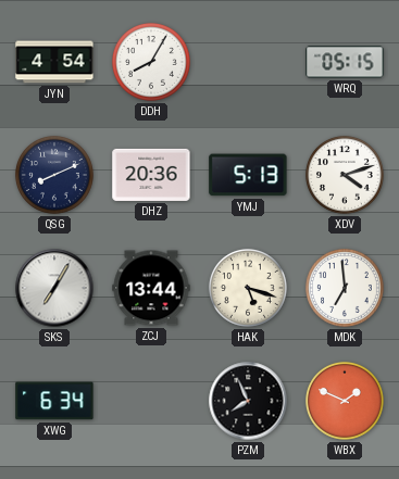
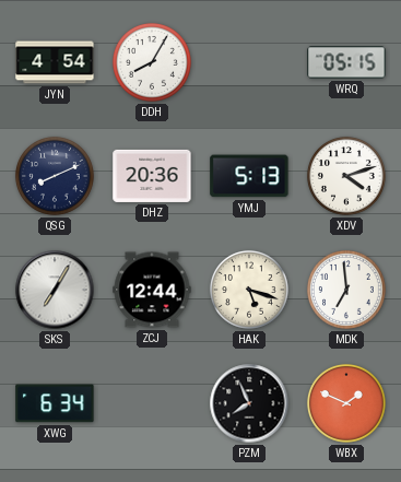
ZCJ: 13:44 -> 12:44 (152, 290)
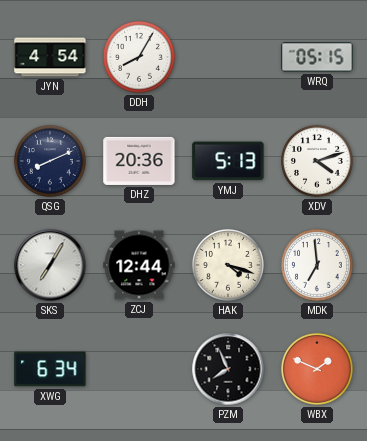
HAK: 5:18 -> 4:18 (228, 265)
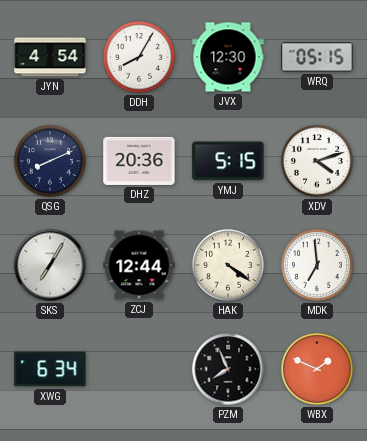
JVX: none -> 12:30 (228, 57)
YMJ: 5:13 -> 5:15 (228, 161)
HAK: 4:18 -> 4:21 (228, 265)
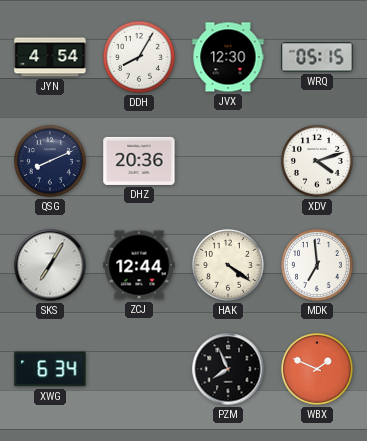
YMJ: 5:15 -> none (228, 161)
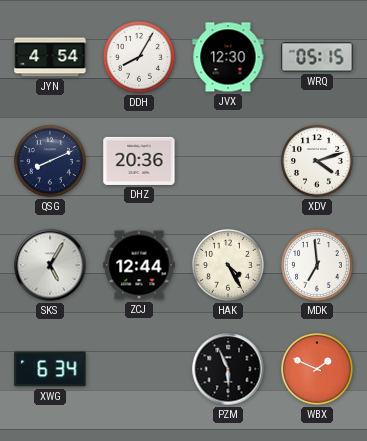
SKS: 7:05 -> 5:05 (50, 265)
HAK: 4:21 -> 4:25 (228, 265)
PZM: 7:56 -> 5:56 (228, 369)
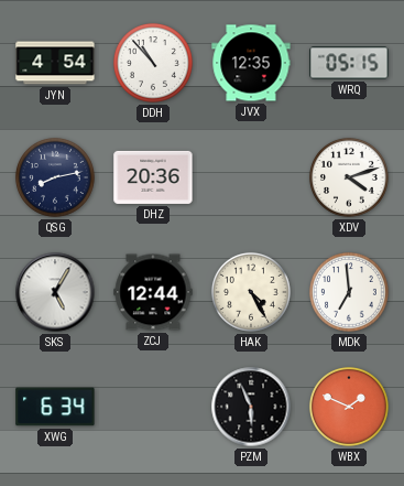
DDH: 8:05 -> 10:53 (153, 63)
JVX: 12:30 -> 12:35 (251, 63)
QSG: 8:11 -> 8:13 (55, 177)
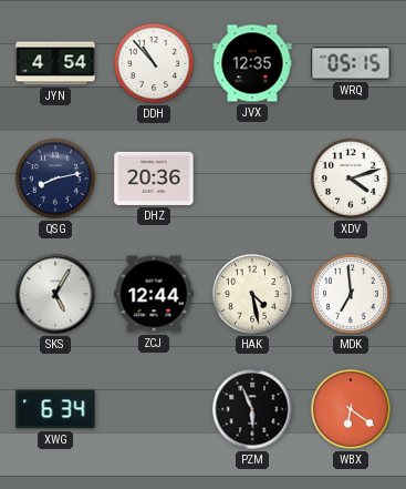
HAK: 4:25 -> 4:28 (252, 294)
WBX: 1:49 -> 6:21 (351, 409)
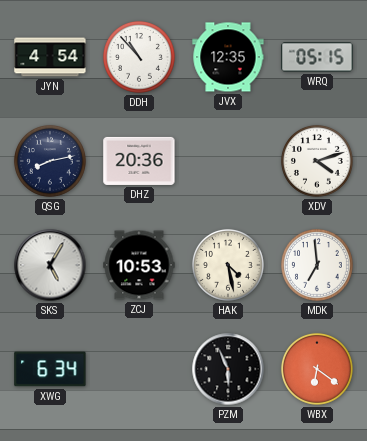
ZCJ: 12:44 -> 10:53 (139, 265)
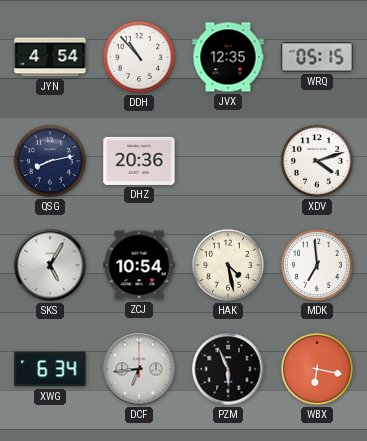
ZCJ: 10:53 -> 10:54 (139, 265)
DCF: none -> 6:44 (139, 369)
WBX: 6:21 -> 6:17 (317, 369)
